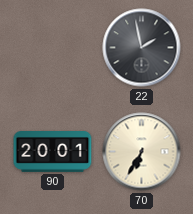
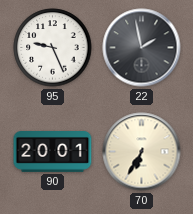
95: none -> 9:26 (53, 48)
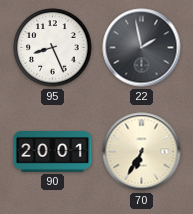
95: 9:26 -> 8:26 (53, 48)
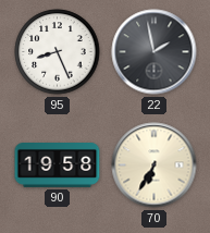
90: 20:01 -> 19:58 (58, 165)
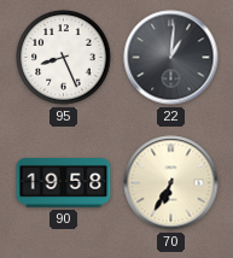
22: 1:58 -> 1:01 (171, 58)
